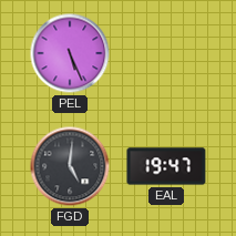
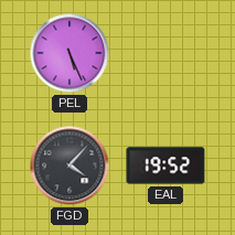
FGD: 5:01 -> 4:07 (70, 165)
EAL: 19:47 -> 19:52 (165, 165)
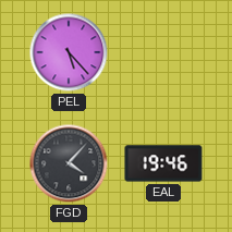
PEL: 5:26 -> 5:23 (69, 52)
EAL: 19:52 -> 19:46 (163, 163)
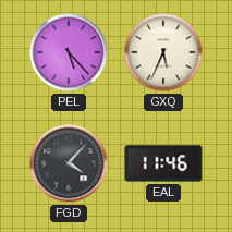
GXQ: none -> 5:34 (163, 52)
EAL: 19:46 -> 11:46 (163, 163)
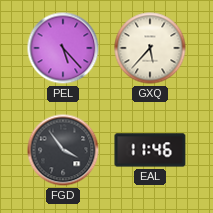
GXQ: 5:34 -> 5:37 (150, 48)
FGD: 4:07 -> 3:54 (63, 150)
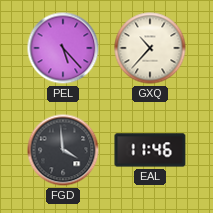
GXQ: 5:37 -> 10:37 (150, 48)
FGD: 3:54 -> 3:59 (63, 150)
